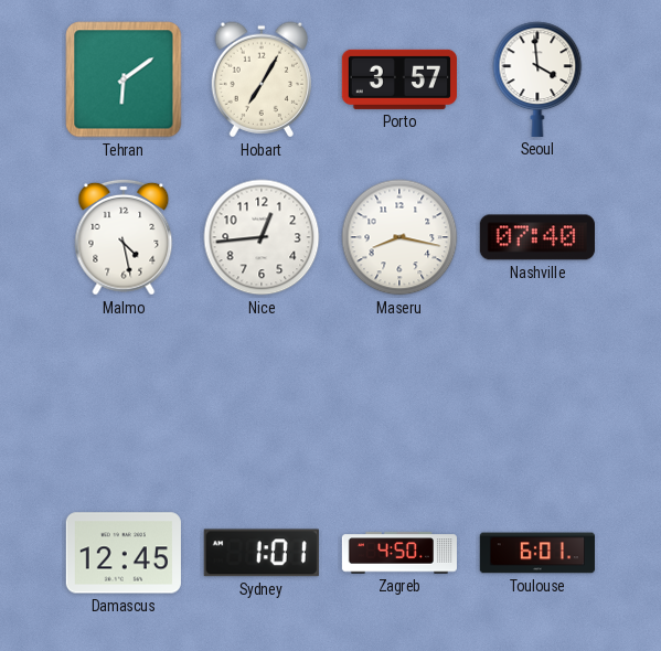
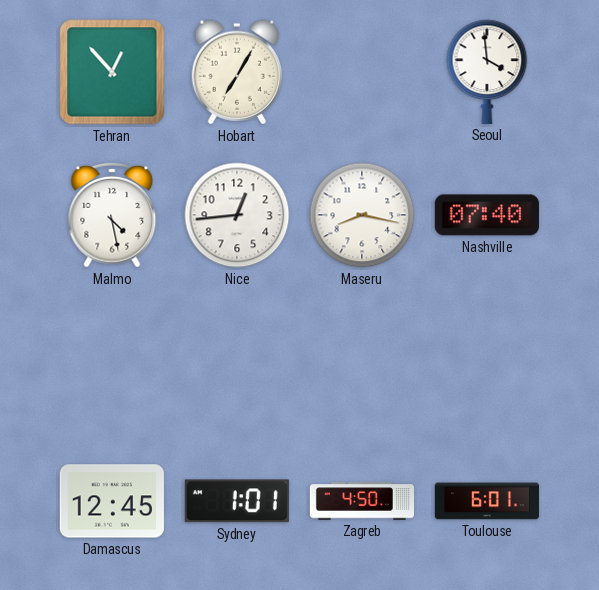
Tehran: 6:09 -> 12:53 (112, 72)
Porto: 3:57 -> none (399, 79)
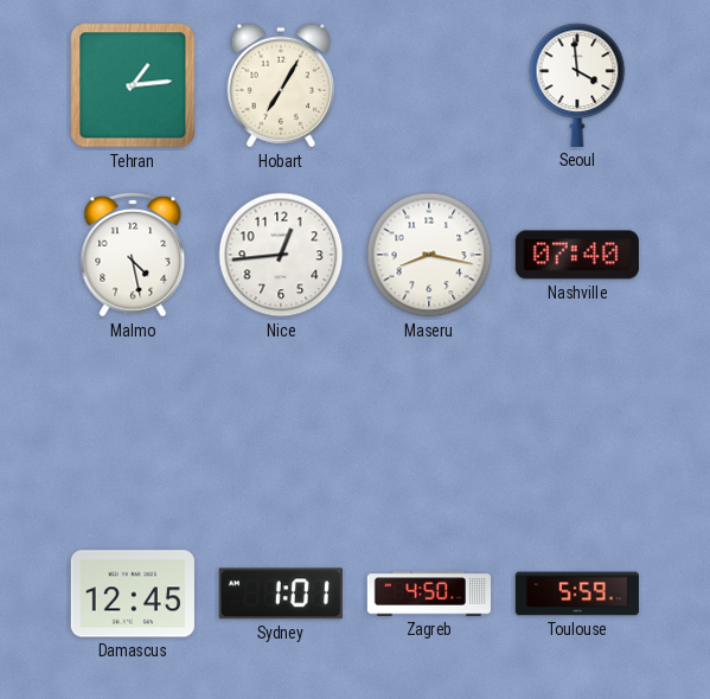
Tehran: 12:53 -> 1:14 (133, 85)
Toulouse: 6:01 -> 5:59 (577, 594)
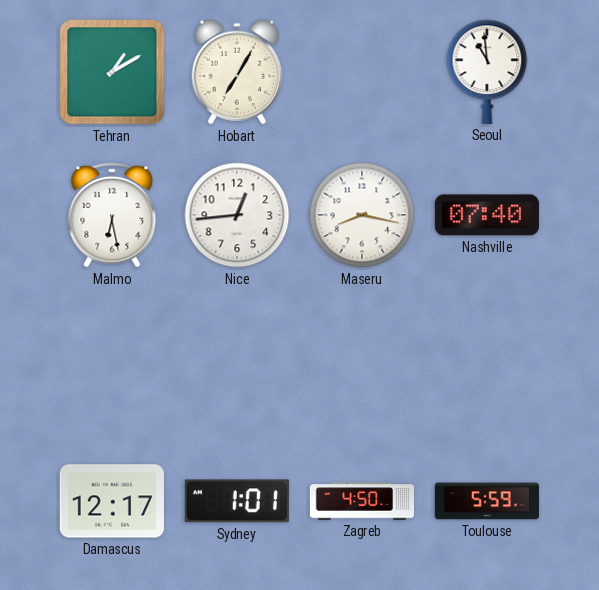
Tehran: 1:14 -> 1:10 (112, 72)
Seoul: 3:59 -> 10:59 (487, 72)
Malmo: 4:28 -> 6:28 (112, 215)
Damascus: 12:45 -> 12:17 (112, 501)
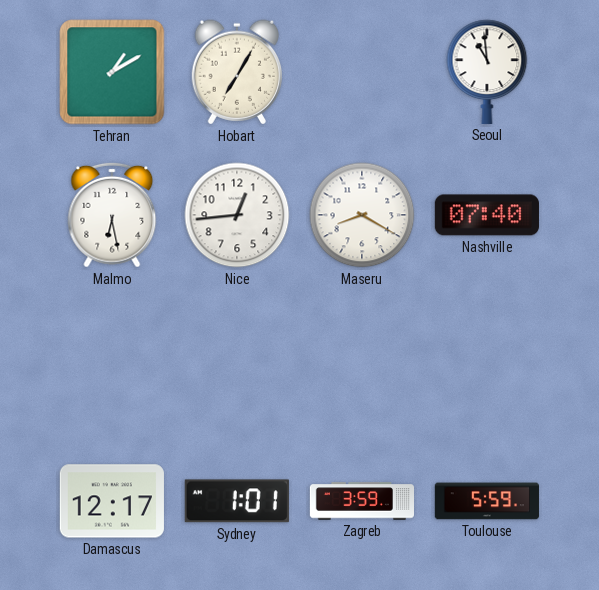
Maseru: 8:17 -> 8:20 (362, 215)
Zagreb: 4:50 -> 3:59 (361, 501)
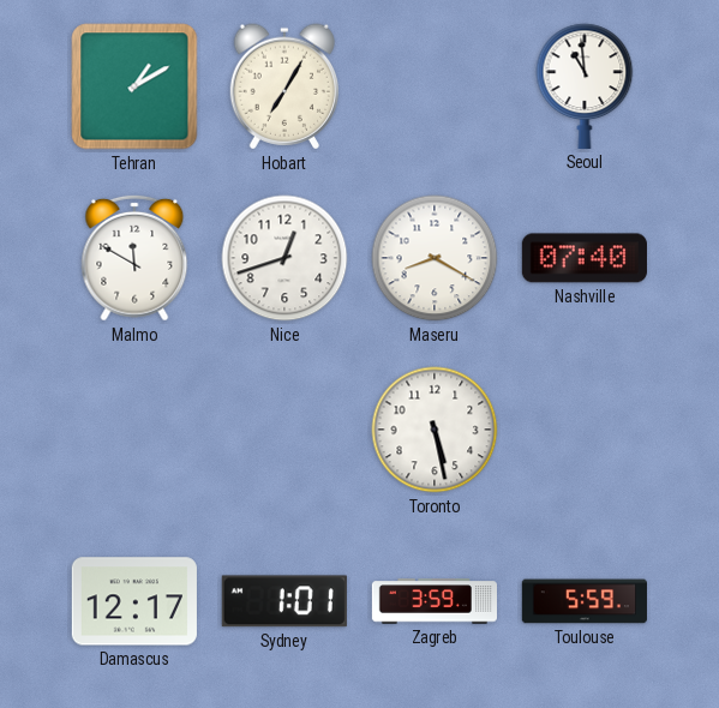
Malmo: 6:28 -> 11:50 (134, 258)
Nice: 12:44 -> 12:42 (284, 258)
Toronto: none -> 5:28 (435, 430)
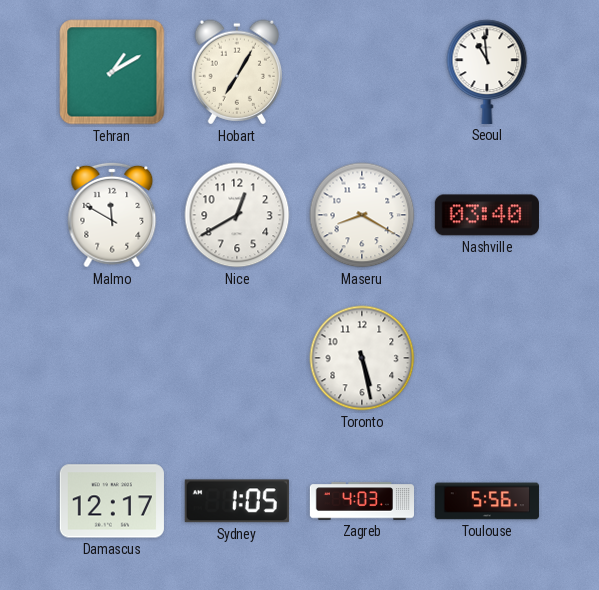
Nice: 12:42 -> 12:40 (237, 215)
Nashville: 07:40 -> 03:40 (487, 215)
Sydney: 1:01 -> 1:05 (237, 501)
Zagreb: 3:59 -> 4:03 (361, 501)
Toulouse: 5:59 -> 5:56 (487, 501)
